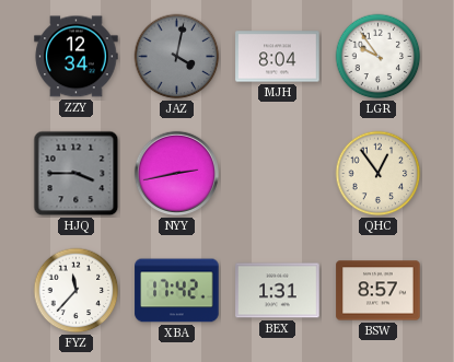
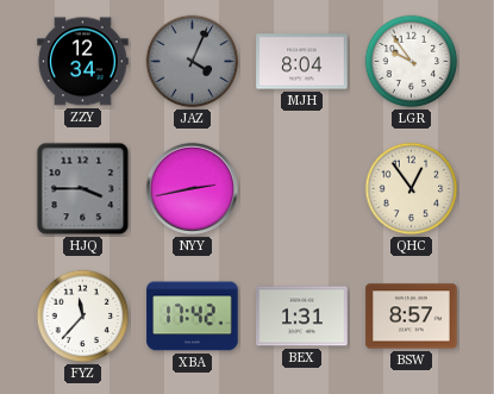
JAZ: 4:02 -> 4:04 (193, 62)
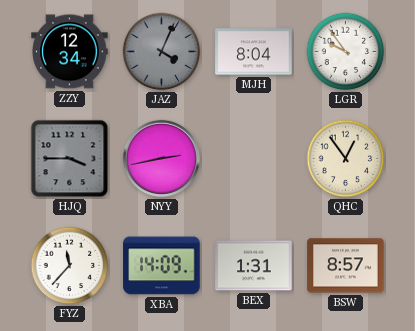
XBA: 17:42 -> 14:09 (162, 266)
